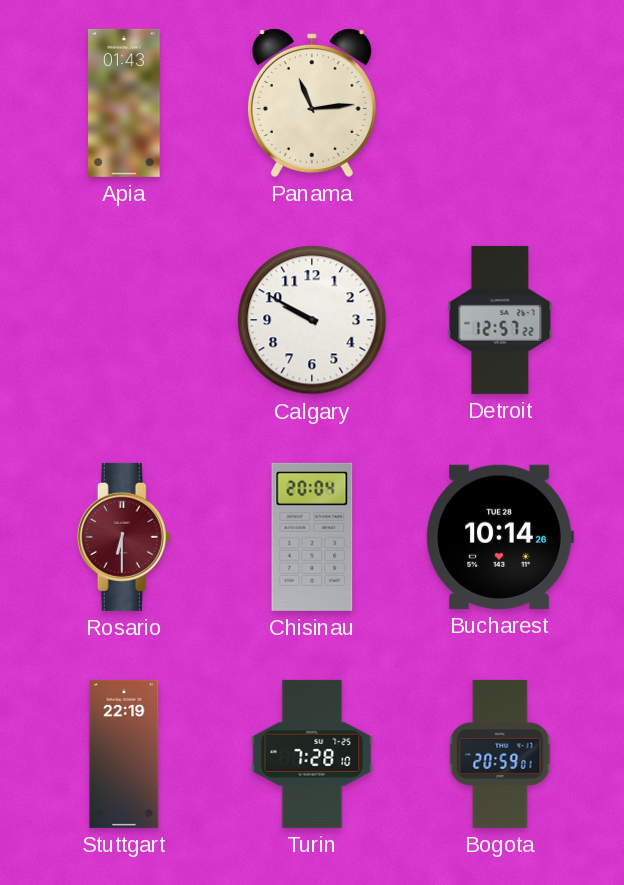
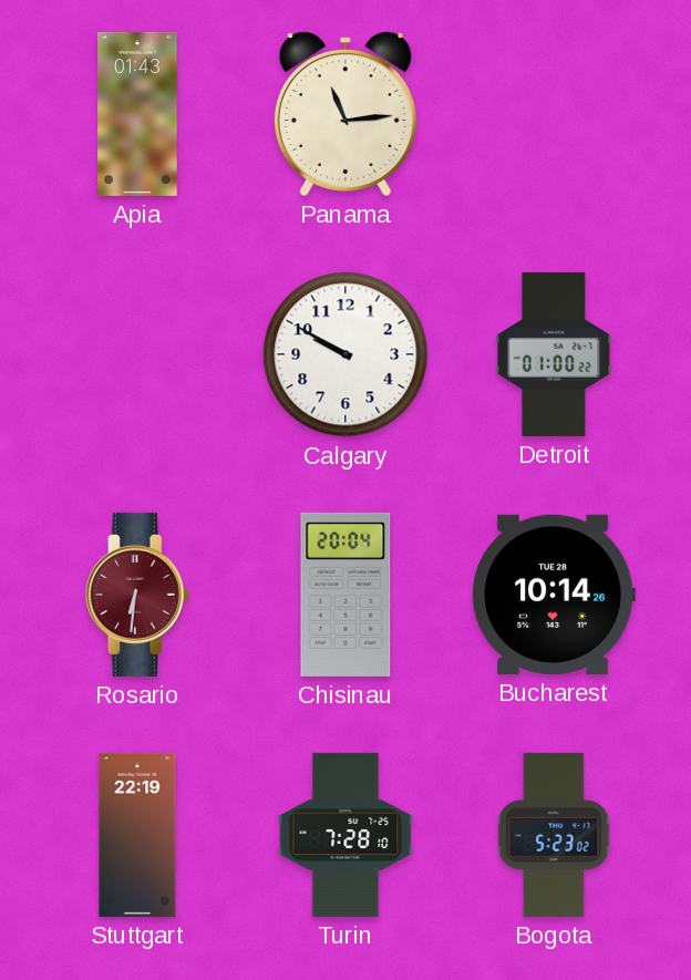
Detroit: 12:57 -> 01:00 (554, 354)
Rosario: 6:30 -> 6:31 (137, 595)
Bogota: 20:59 -> 5:23 (554, 835)
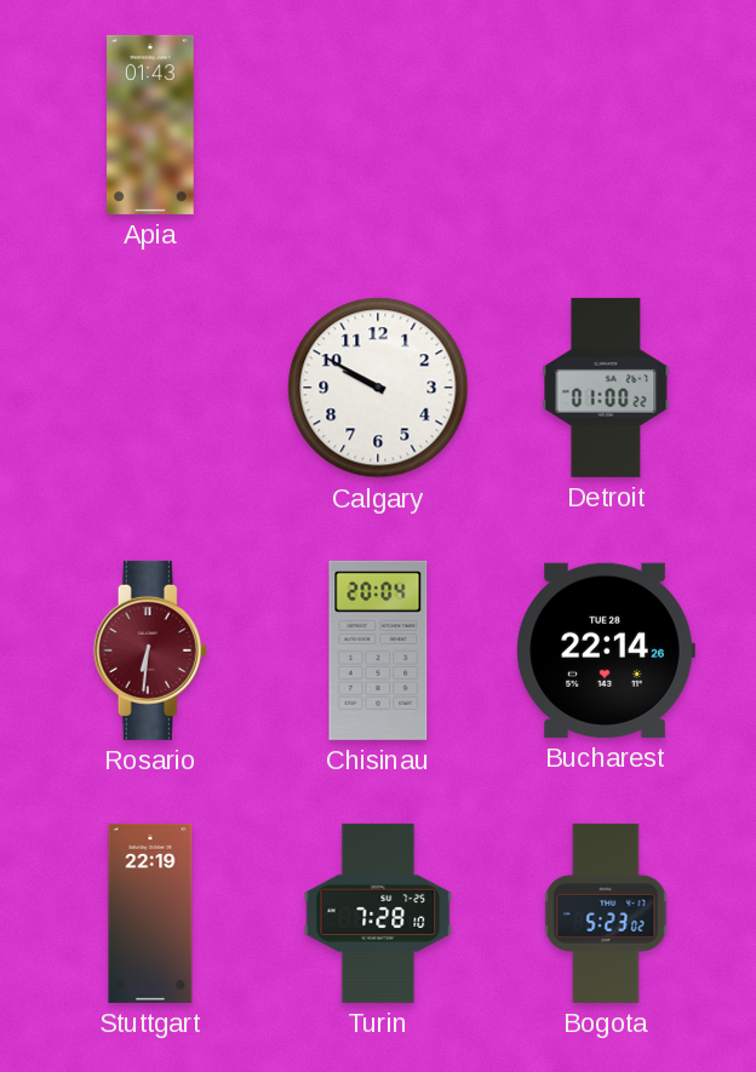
Panama: 11:14 -> none (345, 114)
Bucharest: 10:14 -> 22:14 (606, 650)
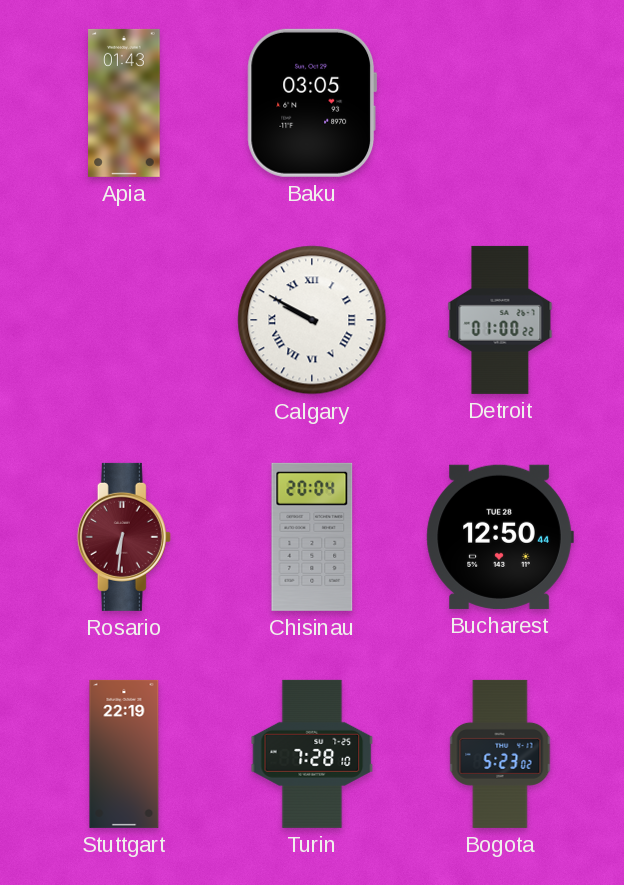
Baku: none -> 03:05 (312, 103)
Calgary numerals: Arabic -> Roman (312, 320)
Bucharest: 22:14 -> 12:50 (500, 537)
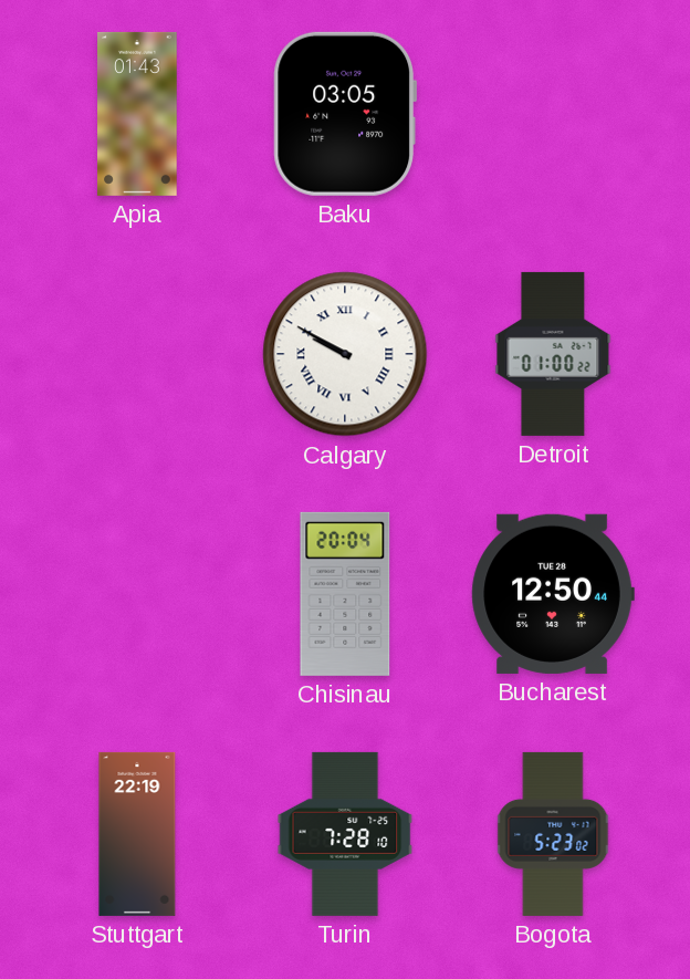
Rosario: 6:31 -> none (124, 537)
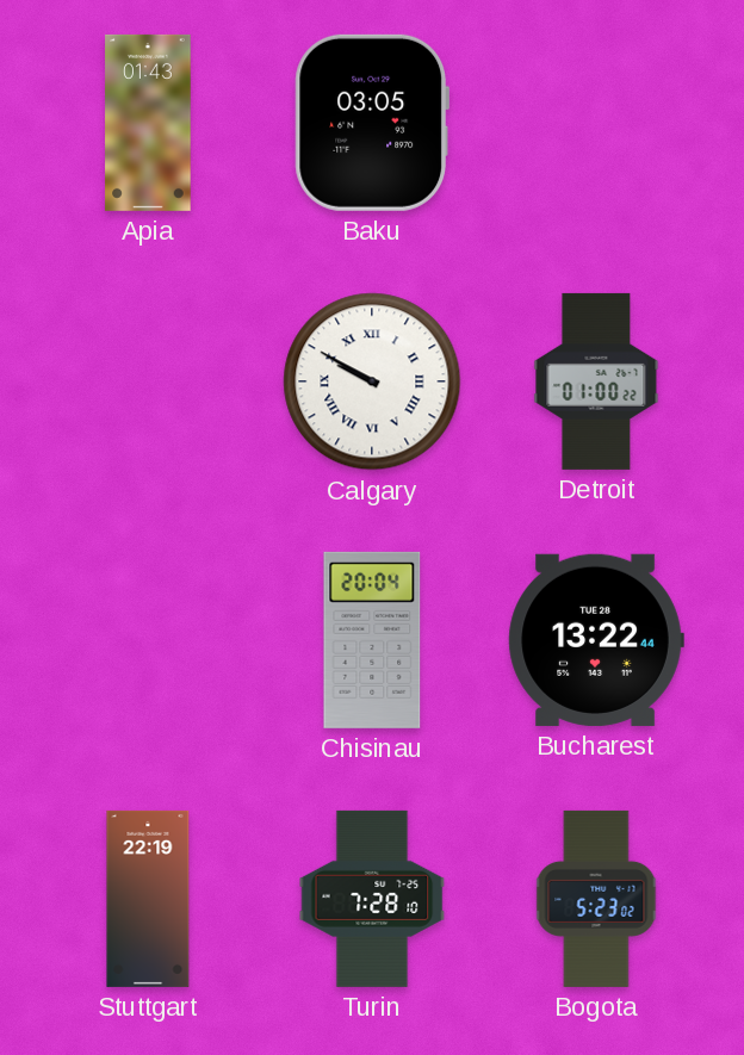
Bucharest: 12:50 -> 13:22 (596, 640)
